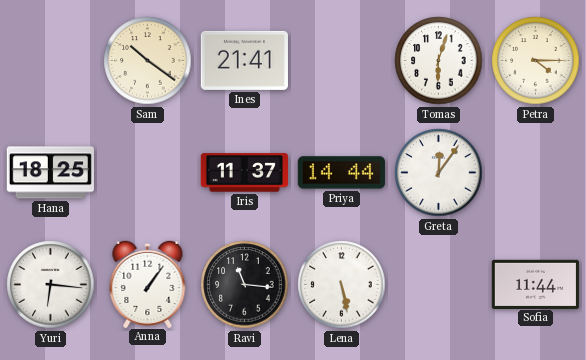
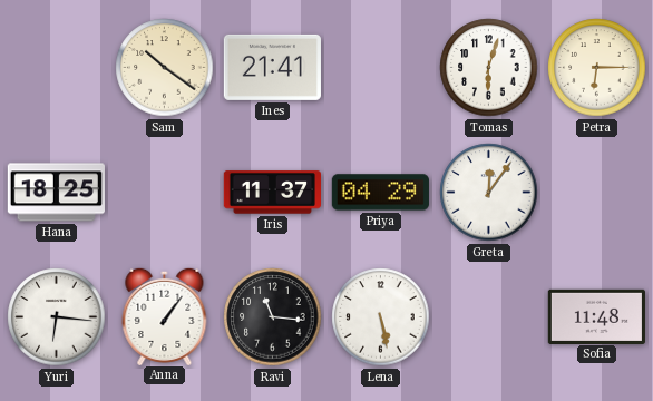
Petra: 4:15 -> 6:15 (597, 68)
Priya: 14:44 -> 04:29 (380, 193)
Sofia: 11:44 -> 11:48 (596, 316)
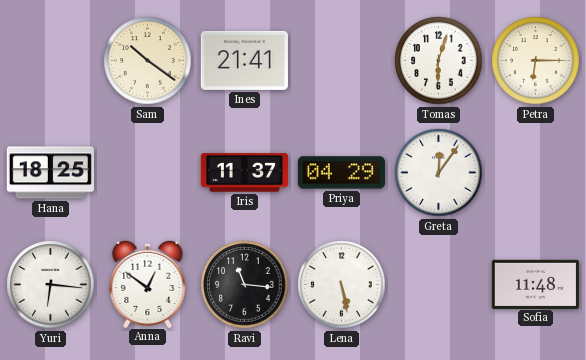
Anna: 1:06 -> 12:51 (148, 283)
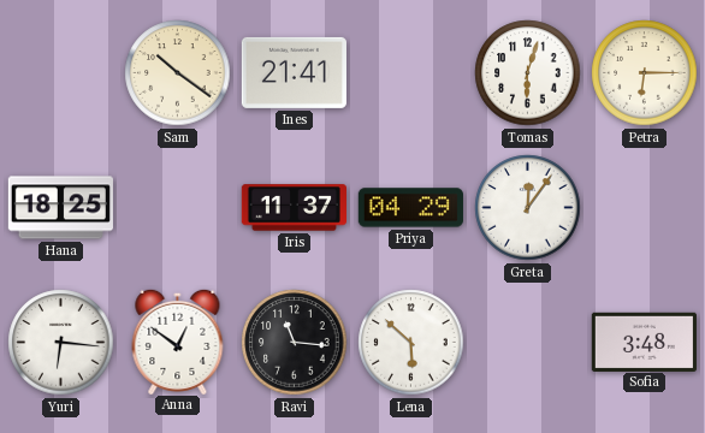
Lena: 5:28 -> 5:52 (411, 343)
Sofia: 11:48 -> 3:48 (644, 342)
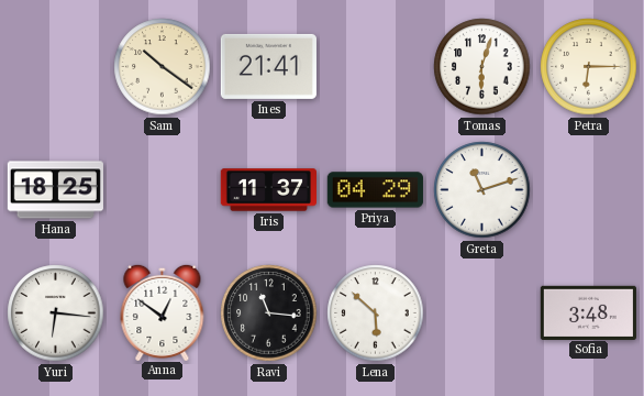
Greta: 12:06 -> 11:12 (482, 190)
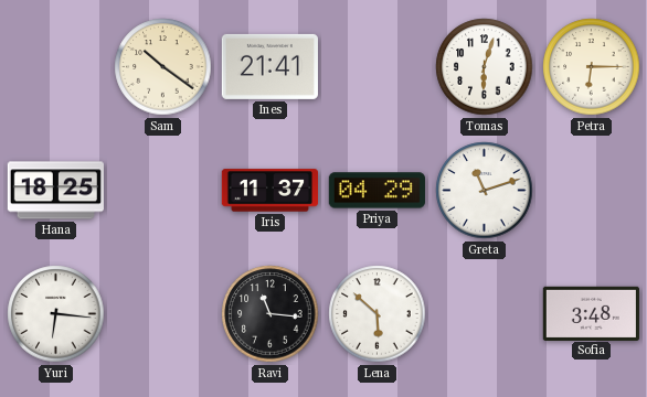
Anna: 12:51 -> none (163, 311)
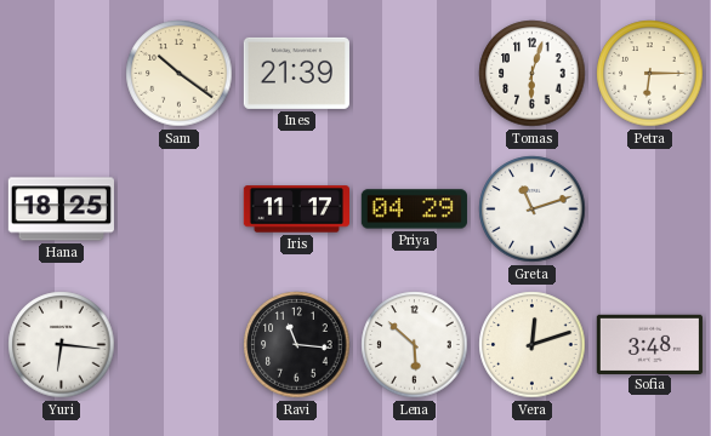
Ines: 21:41 -> 21:39 (296, 73)
Iris: 11:37 -> 11:17 (296, 210)
Vera: none -> 12:12 (533, 345)
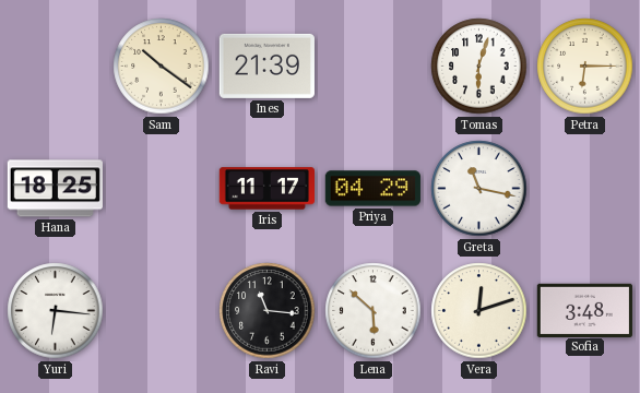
Greta: 11:12 -> 11:17 (479, 189)
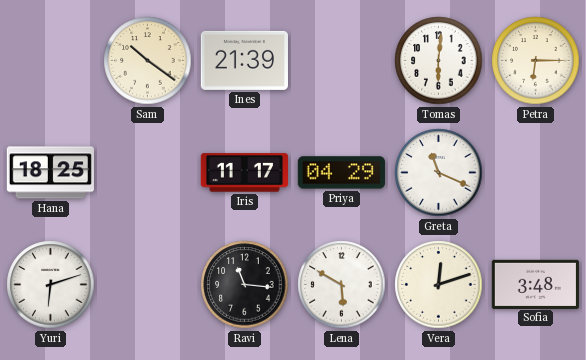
Tomas: 6:03 -> 6:01 (439, 61)
Greta: 11:17 -> 11:19 (439, 173)
Yuri: 6:16 -> 6:12 (51, 285)
Lena: 5:52 -> 5:50 (342, 285)
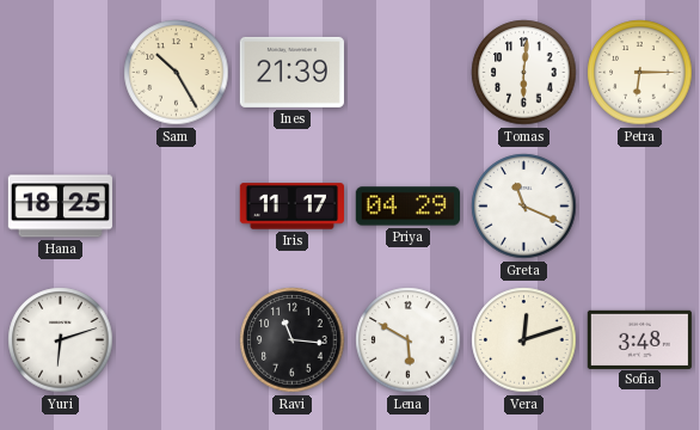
Sam: 10:21 -> 10:25 (177, 73)
